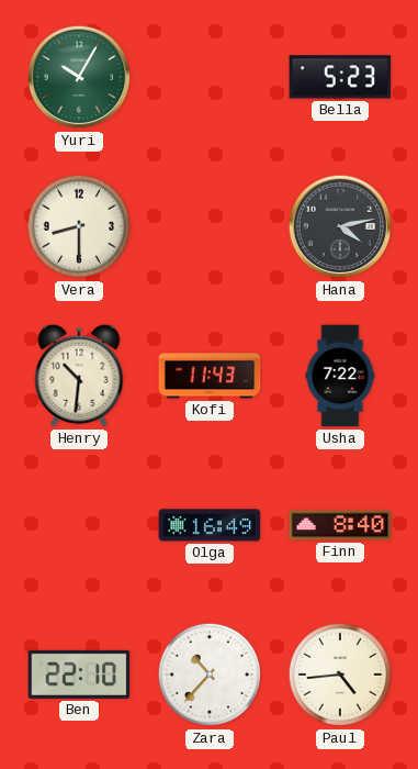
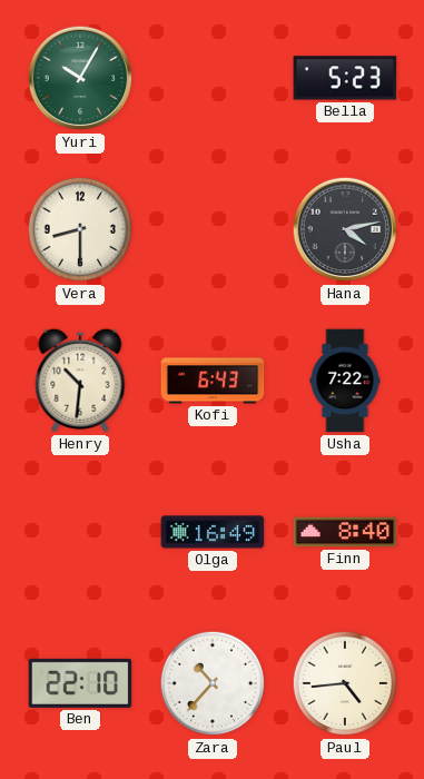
Kofi: 11:43 -> 6:43 (213, 381)
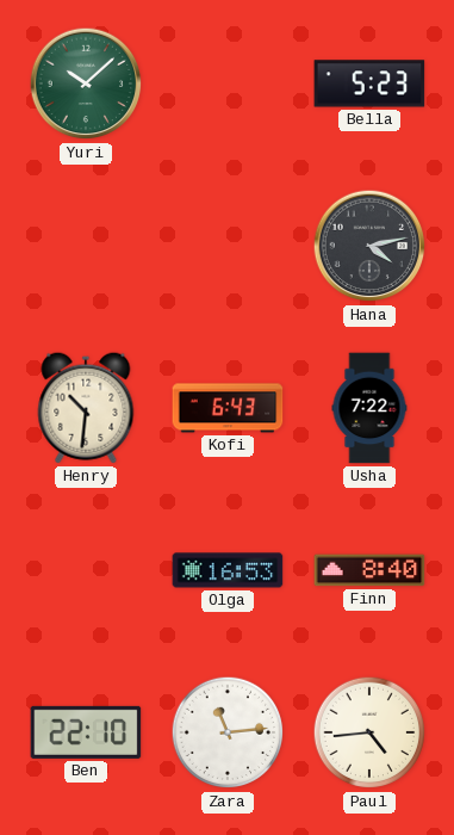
Yuri: 10:05 -> 10:08 (86, 83)
Vera: 8:30 -> none (80, 229)
Olga: 16:49 -> 16:53 (228, 570)
Zara: 10:37 -> 11:14 (228, 732)
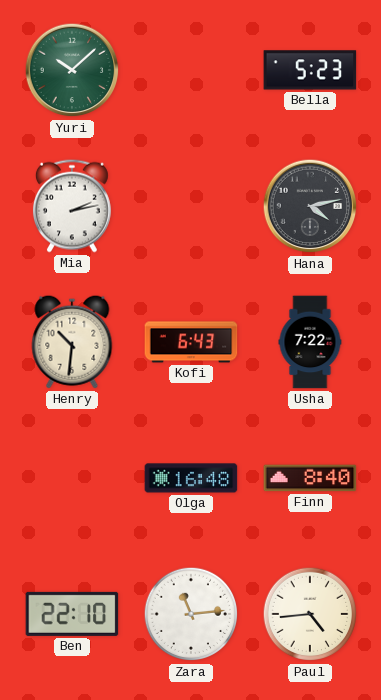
Mia: none -> 2:13 (72, 206)
Olga: 16:53 -> 16:48 (191, 478)
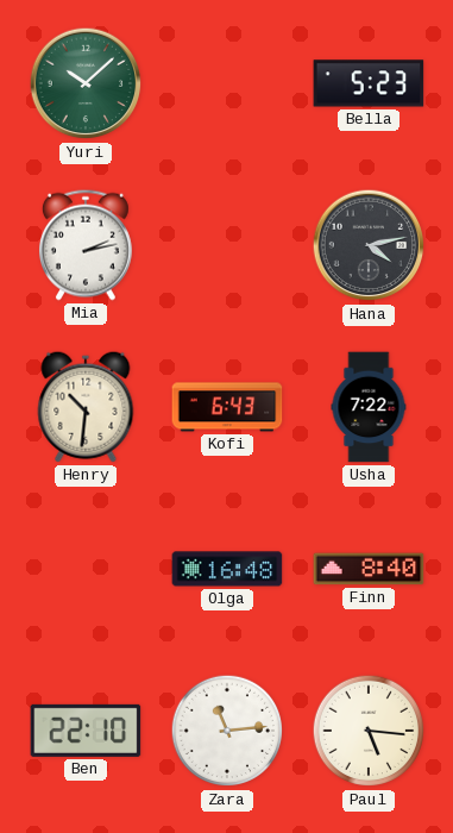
Paul: 4:44 -> 5:16 (369, 731)
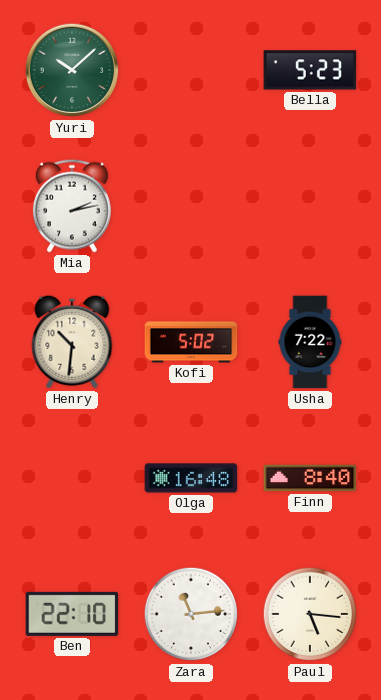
Hana: 4:13 -> none (369, 245)
Kofi: 6:43 -> 5:02 (191, 342)
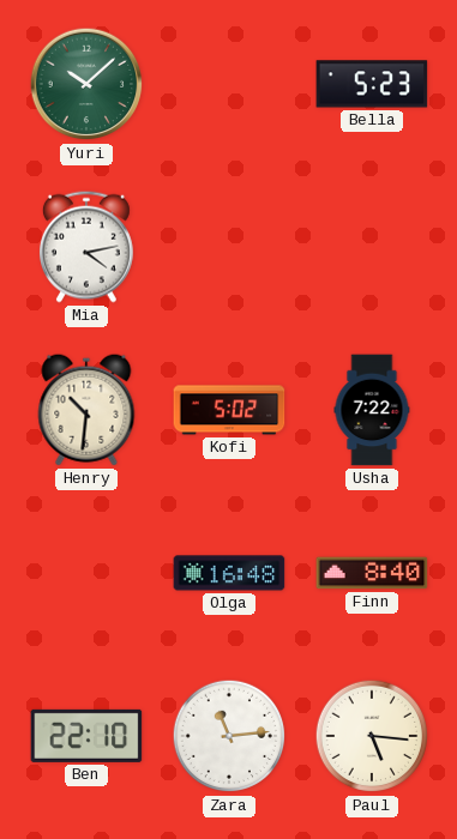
Mia: 2:13 -> 4:13 (86, 247)
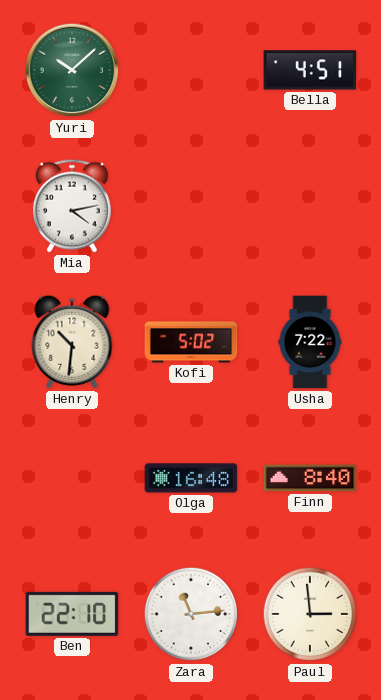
Bella: 5:23 -> 4:51 (310, 70)
Paul: 5:16 -> 2:59 (310, 614)
